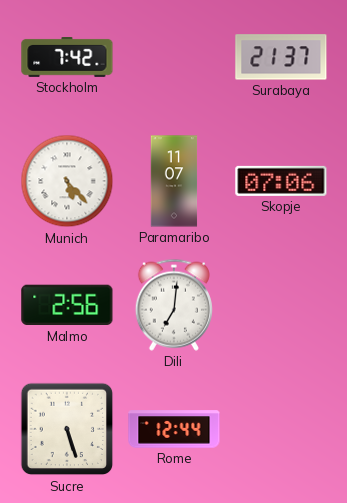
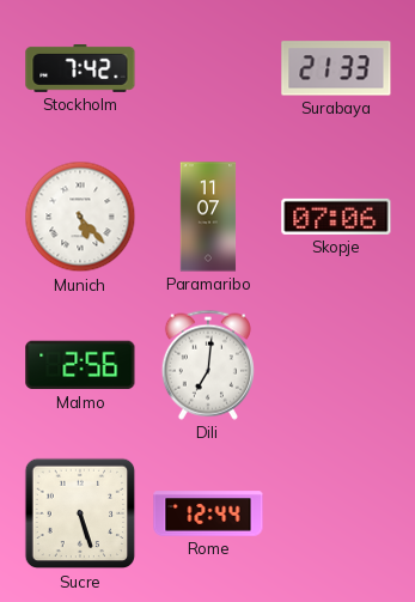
Surabaya: 21:37 -> 21:33 (336, 68)
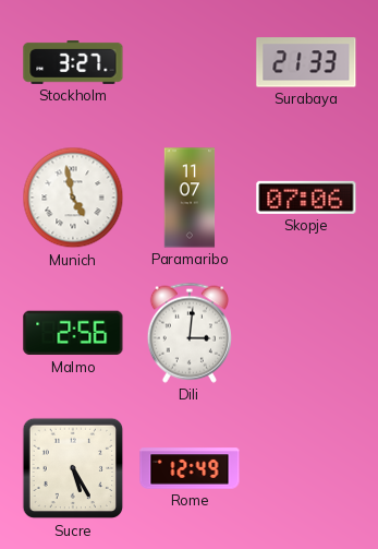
Stockholm: 7:42 -> 3:27 (73, 63)
Munich: 5:23 -> 4:58 (73, 198)
Dili: 7:01 -> 3:01 (190, 333)
Sucre: 5:27 -> 5:25 (73, 468)
Rome: 12:44 -> 12:49 (190, 468)
